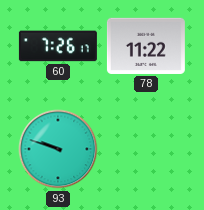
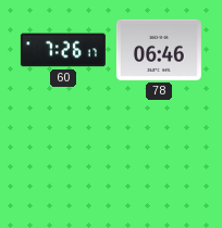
78: 11:22 -> 06:46 (159, 50)
93: 9:48 -> none (58, 149)
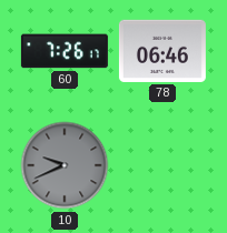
10: none -> 9:41 (65, 165)
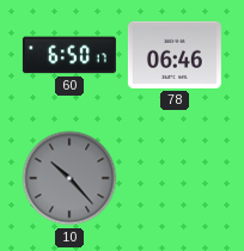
60: 7:26 -> 6:50 (69, 55)
10: 9:41 -> 10:23 (69, 178)
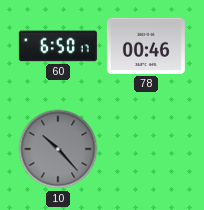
78: 06:46 -> 00:46 (146, 46)
